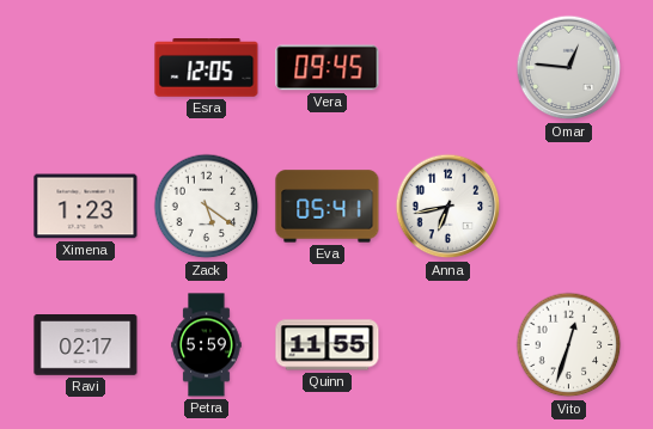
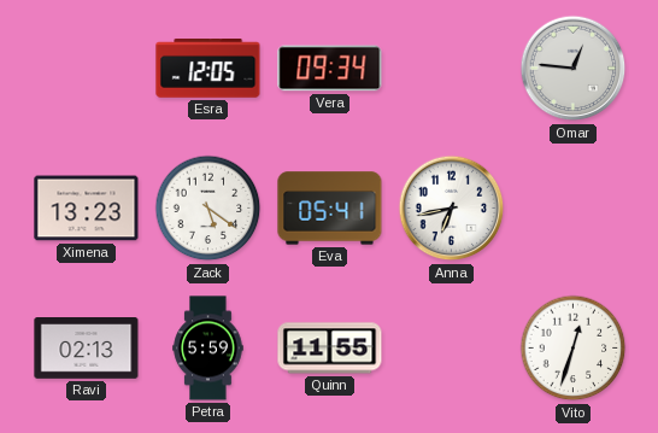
Vera: 09:45 -> 09:34 (330, 69)
Ximena: 1:23 -> 13:23 (87, 209)
Ravi: 02:17 -> 02:13 (87, 349)
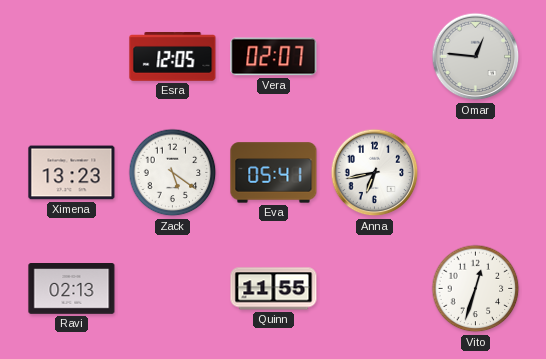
Vera: 09:34 -> 02:07 (274, 57)
Petra: 5:59 -> none (208, 349)
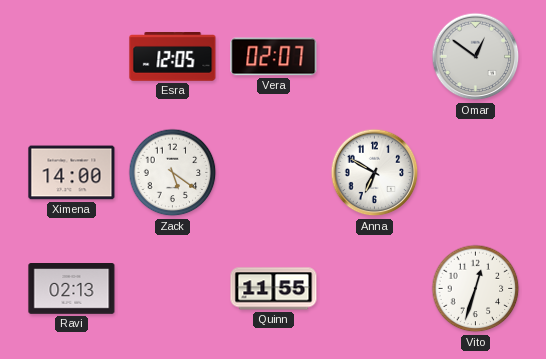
Omar: 12:46 -> 12:51 (476, 57)
Ximena: 13:23 -> 14:00 (72, 173)
Eva: 05:41 -> none (274, 173)
Anna: 6:43 -> 6:50 (375, 173)
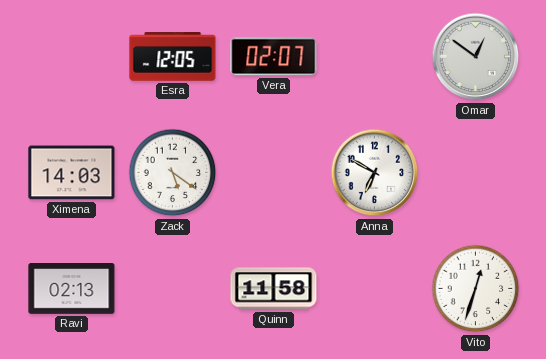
Ximena: 14:00 -> 14:03 (72, 173)
Quinn: 11:55 -> 11:58 (274, 289)
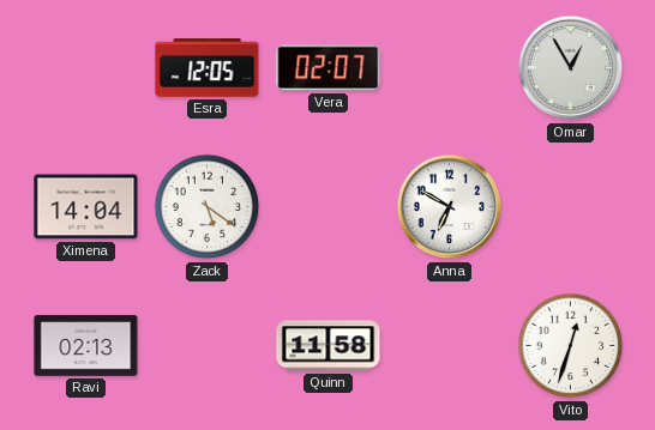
Omar: 12:51 -> 12:55 (571, 68)
Ximena: 14:03 -> 14:04 (86, 207)
